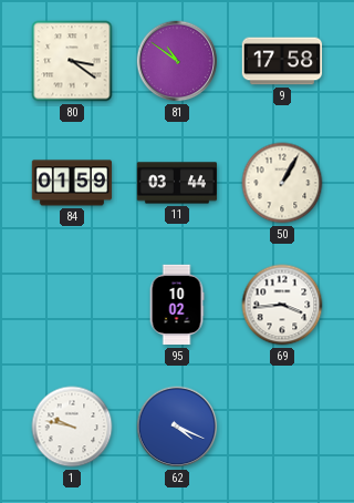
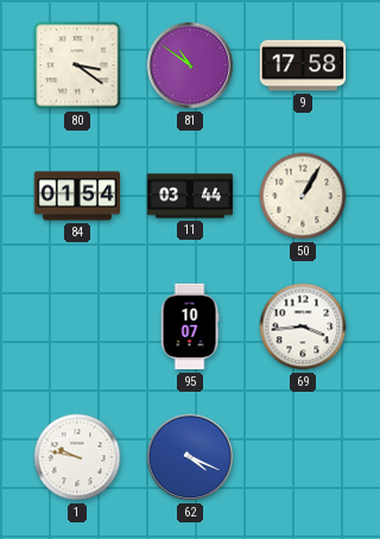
84: 01:59 -> 01:54 (77, 196)
95: 10:02 -> 10:07 (190, 326)
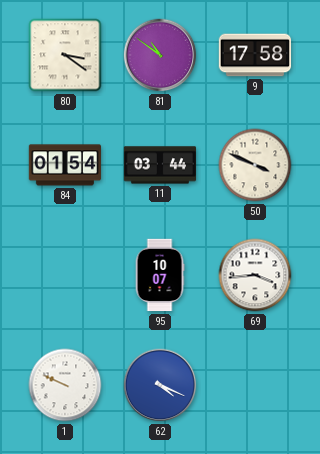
50: 1:05 -> 3:49 (255, 165)
1: 9:47 -> 9:49 (65, 385)
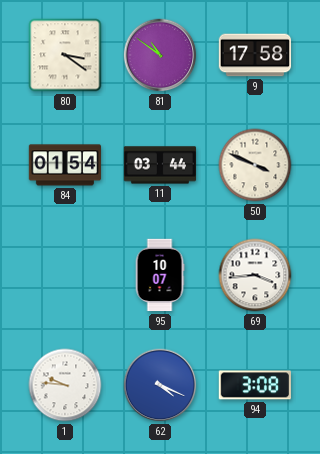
1: 9:49 -> 9:46 (65, 385)
94: none -> 3:08 (255, 385)
